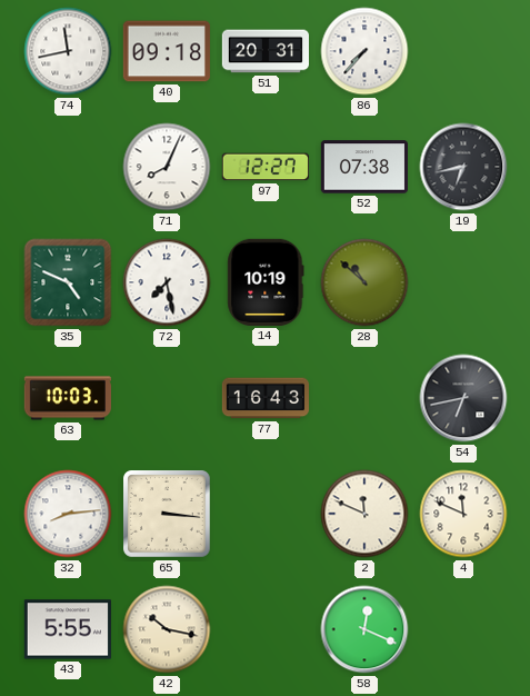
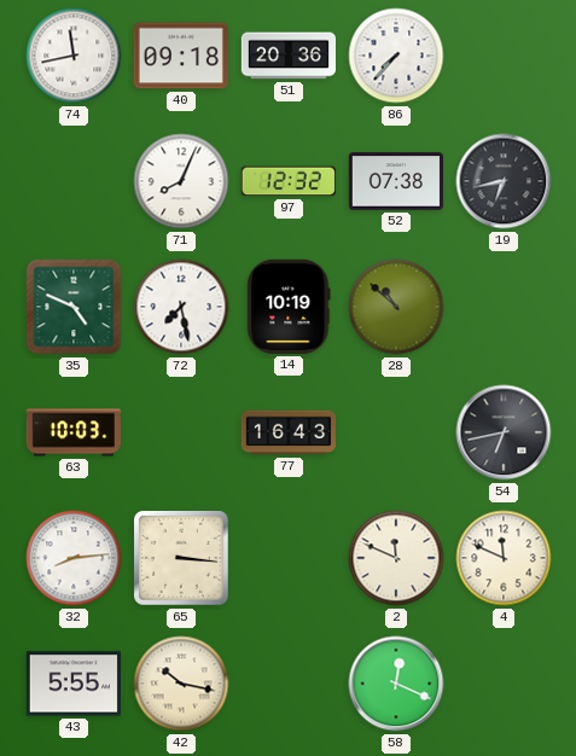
51: 20:31 -> 20:36 (287, 56)
97: 12:27 -> 12:32 (289, 181)
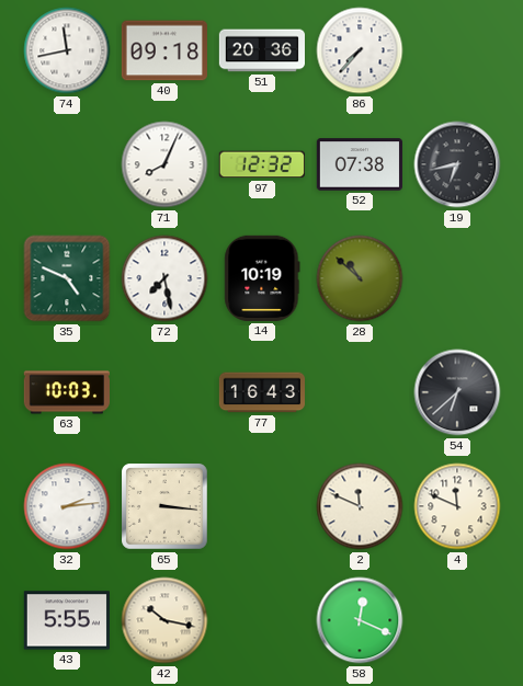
54: 6:43 -> 6:38 (457, 392)
32: 8:14 -> 2:14 (67, 506)
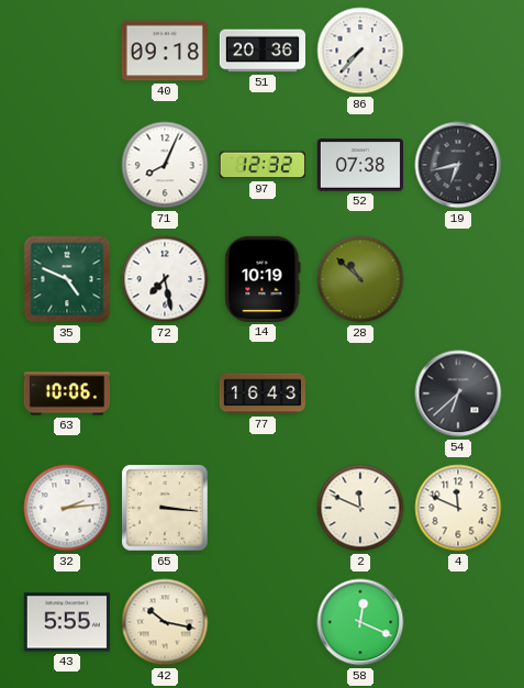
74: 11:43 -> none (67, 50)
63: 10:03 -> 10:06 (66, 393)
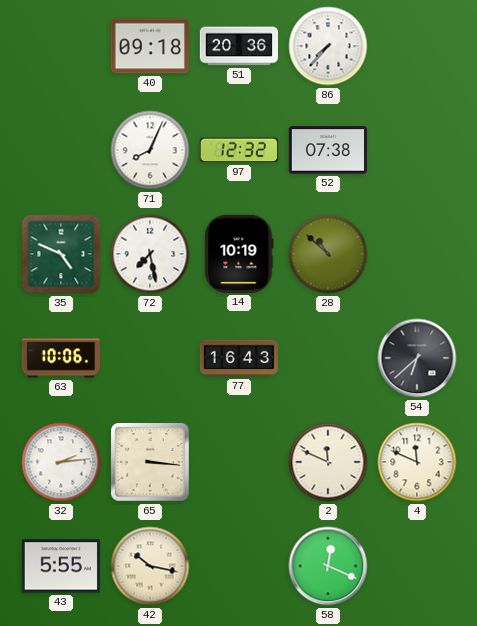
19: 6:43 -> none (458, 165)
